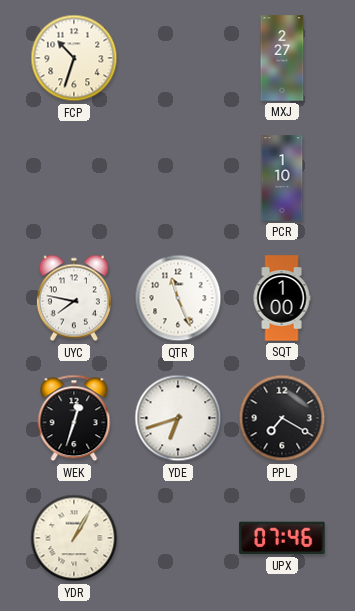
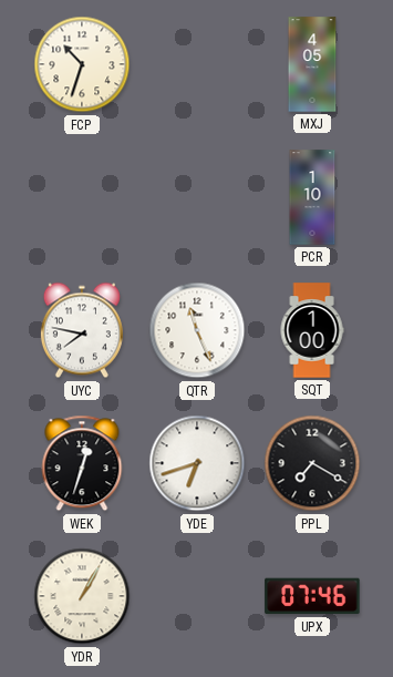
MXJ: 2:27 -> 4:05 (312, 64)
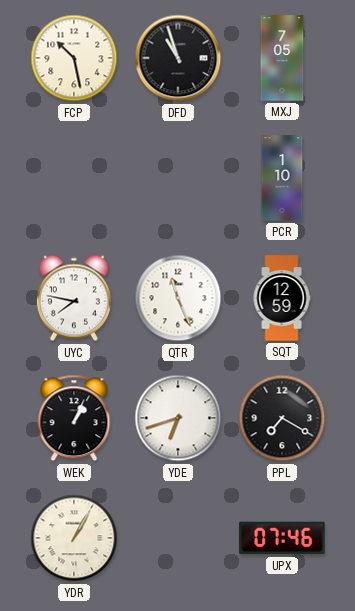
FCP: 10:33 -> 10:28 (74, 58)
DFD: none -> 10:57 (178, 58)
MXJ: 4:05 -> 7:05 (282, 58)
SQT: 1:00 -> 12:59 (282, 298)
WEK: 12:33 -> 1:04 (74, 418)
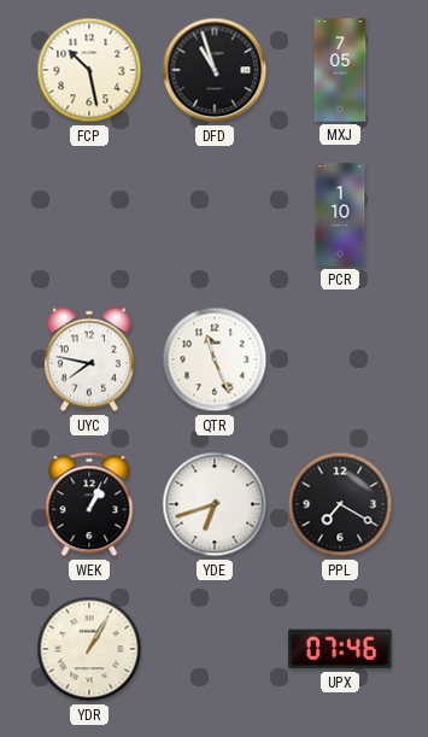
SQT: 12:59 -> none (282, 298)
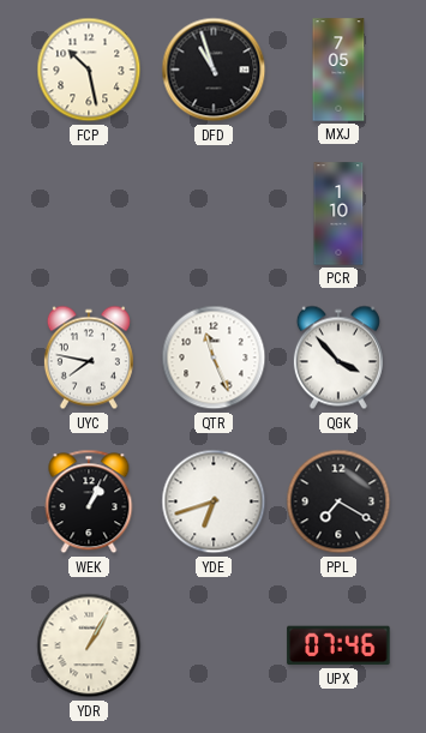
QGK: none -> 3:53 (338, 358)
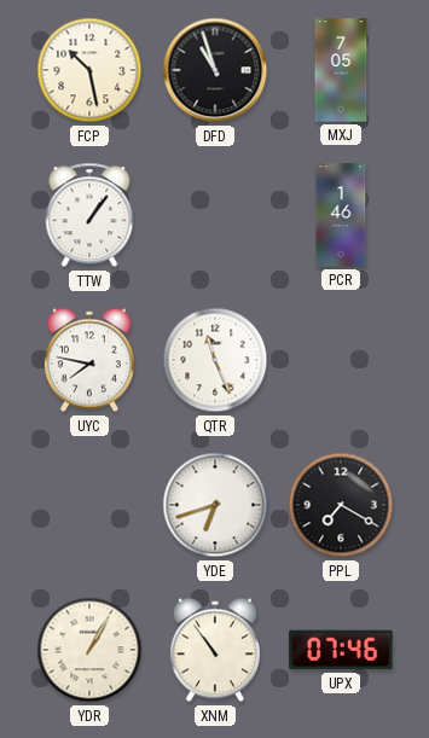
TTW: none -> 1:06 (89, 215)
PCR: 1:10 -> 1:46 (341, 215)
QGK: 3:53 -> none (338, 358)
WEK: 1:04 -> none (89, 501)
XNM: none -> 10:54 (215, 650)
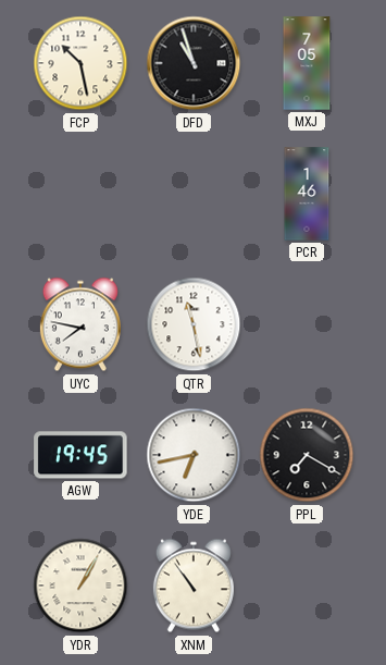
TTW: 1:06 -> none (89, 215)
QTR: 11:26 -> 11:28 (194, 324)
AGW: none -> 19:45 (80, 455)
YDE: 6:42 -> 6:43 (194, 455)
UPX: 07:46 -> none (341, 650)
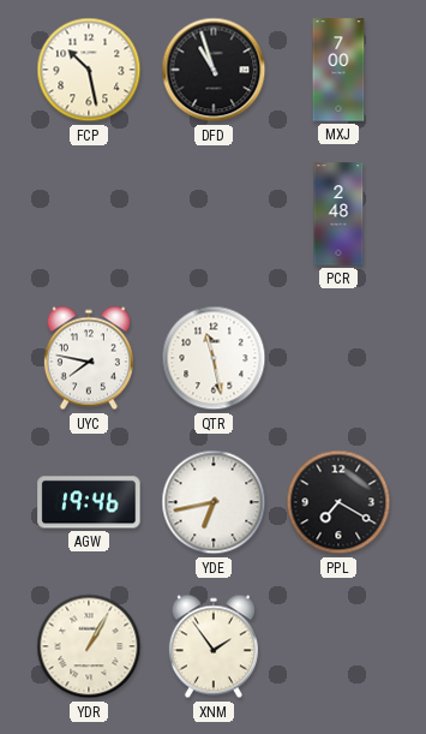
MXJ: 7:05 -> 7:00 (338, 70)
PCR: 1:46 -> 2:48 (338, 214)
AGW: 19:45 -> 19:46 (89, 502)
XNM: 10:54 -> 1:54 (214, 646)
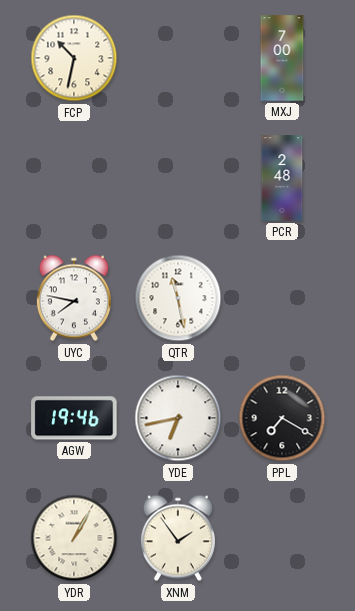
FCP: 10:28 -> 10:32 (74, 58)
DFD: 10:57 -> none (214, 70)
